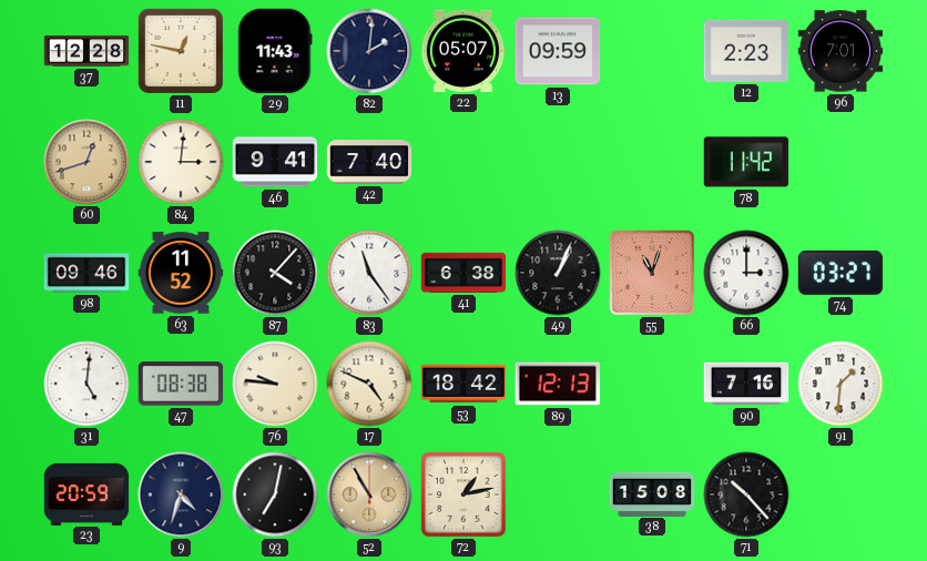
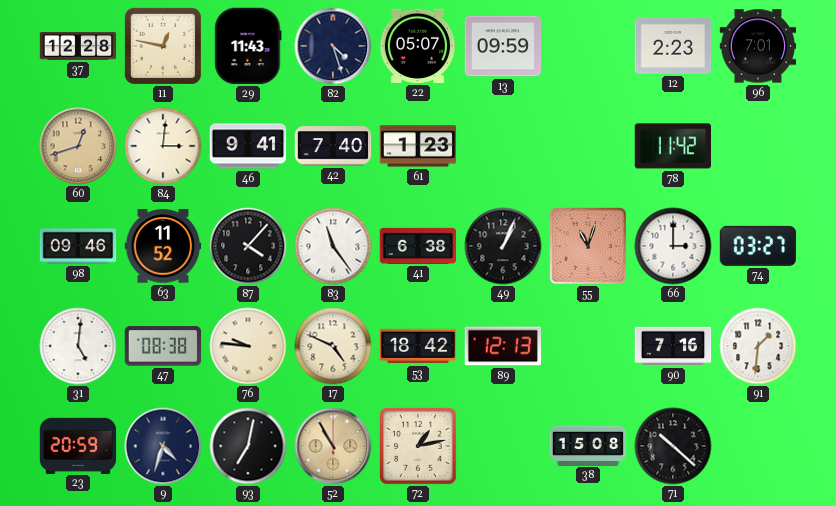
82: 2:01 -> 4:27 (333, 46)
61: none -> 1:23 (418, 146)
71: 10:23 -> 10:22 (673, 446)
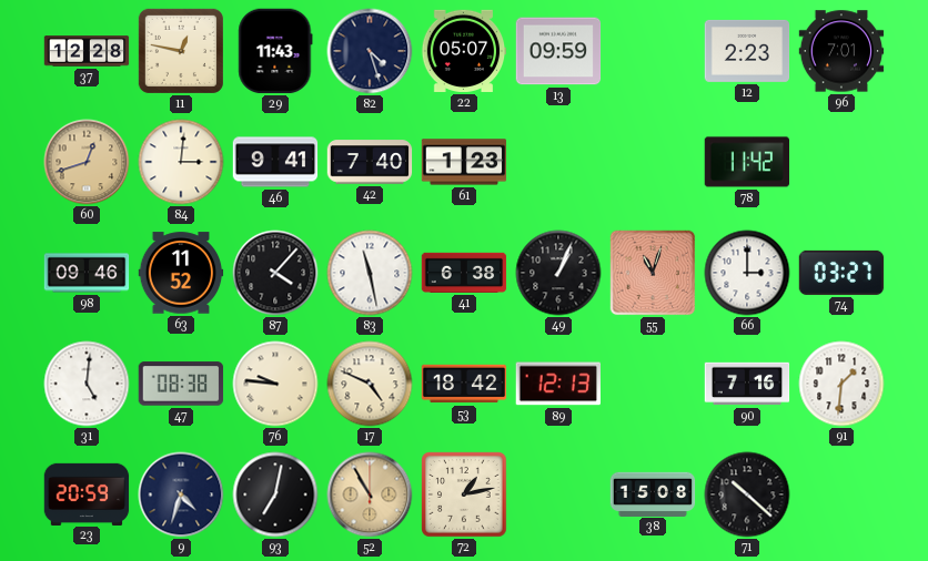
83: 11:24 -> 11:28 (370, 273)
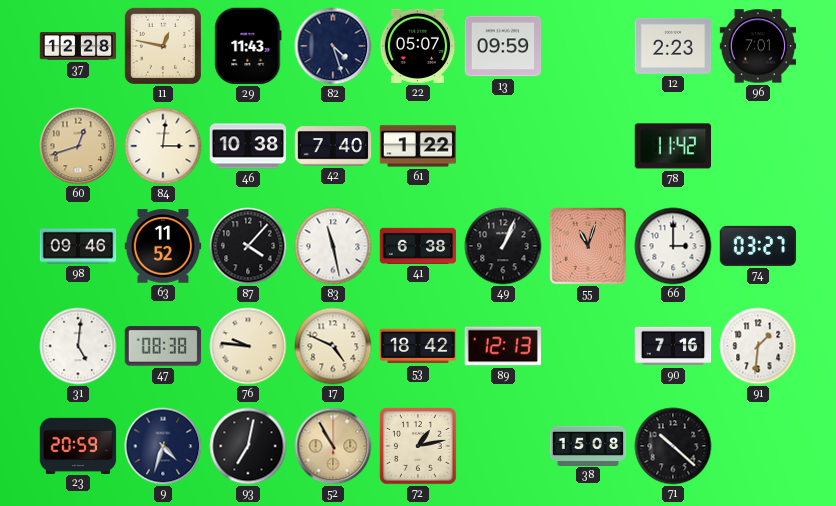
46: 9:41 -> 10:38 (248, 146)
61: 1:23 -> 1:22 (418, 146)
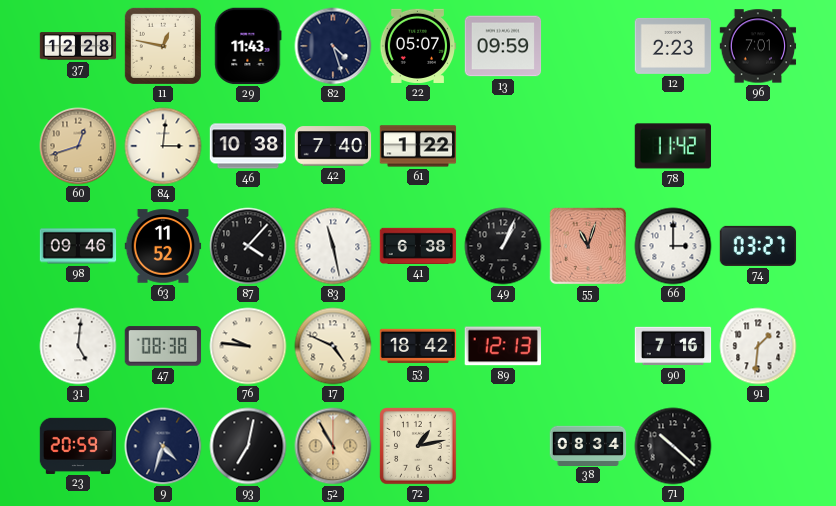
38: 15:08 -> 08:34 (588, 445)
